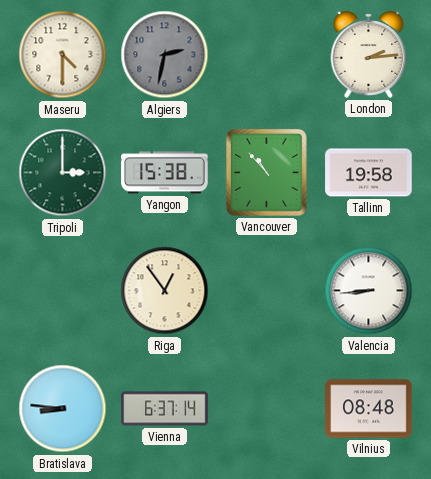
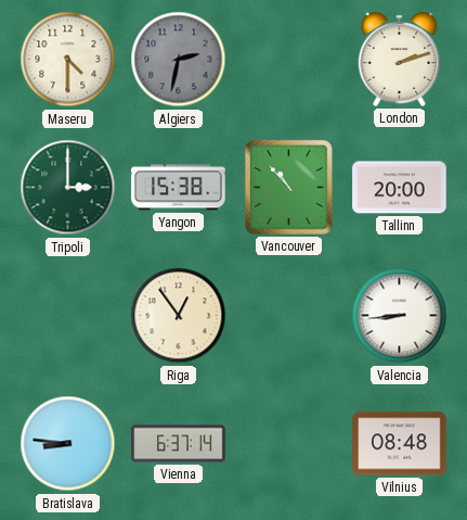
London: 2:14 -> 2:12 (400, 59)
Tallinn: 19:58 -> 20:00 (400, 188)
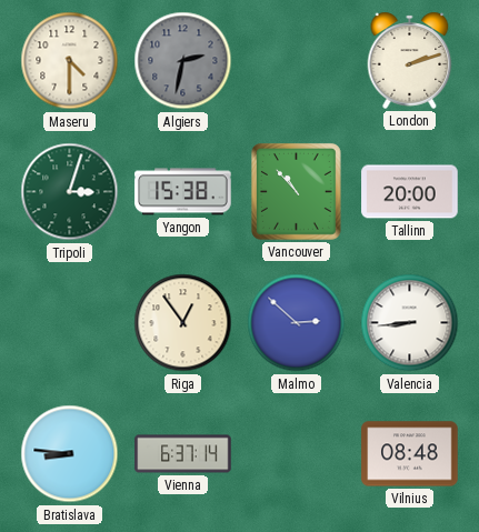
Tripoli: 3:00 -> 3:03 (70, 192)
Malmo: none -> 2:52 (297, 323)
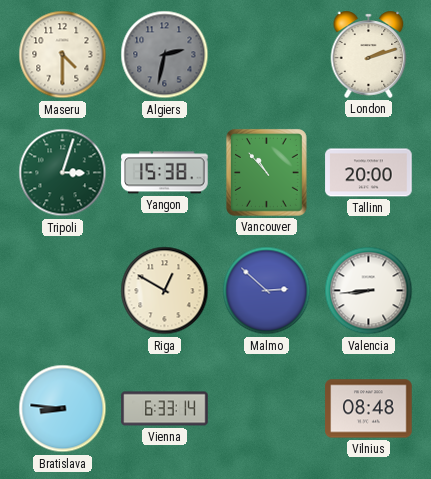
Riga: 12:54 -> 12:50 (165, 291)
Vienna: 6:37 -> 6:33 (165, 409)
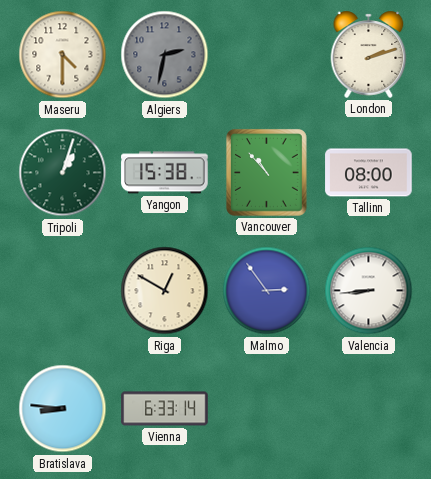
Tripoli: 3:03 -> 1:03 (63, 173)
Tallinn: 20:00 -> 08:00 (369, 173)
Malmo: 2:52 -> 2:54 (267, 291)
Vilnius: 08:48 -> none (369, 409)
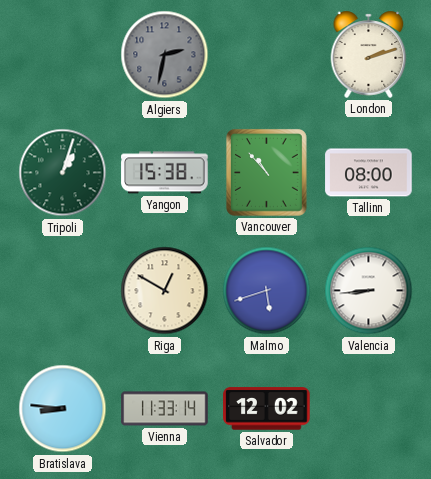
Maseru: 4:30 -> none (63, 55)
Malmo: 2:54 -> 5:42 (267, 291)
Vienna: 6:33 -> 11:33 (165, 409)
Salvador: none -> 12:02 (267, 409)
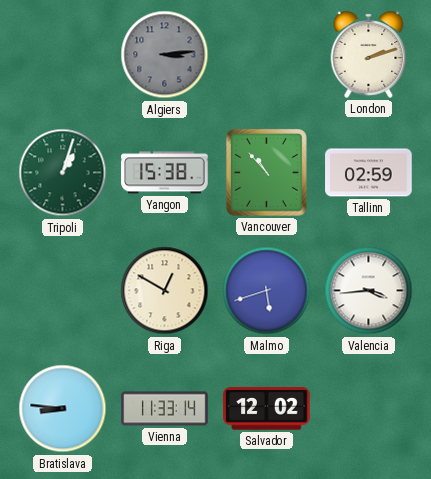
Algiers: 2:32 -> 3:14 (165, 55)
Tallinn: 08:00 -> 02:59 (369, 173)
Valencia: 8:44 -> 3:44 (369, 291)
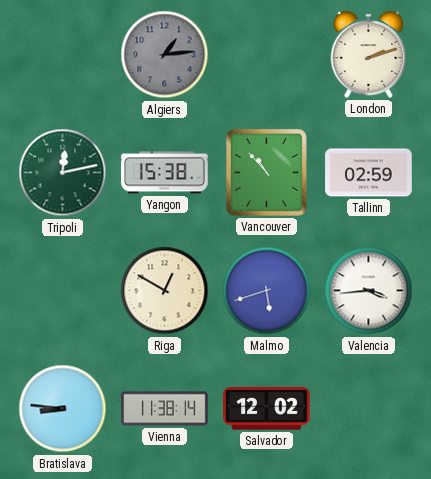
Algiers: 3:14 -> 1:14 (165, 55)
Tripoli: 1:03 -> 12:13 (63, 173)
Vienna: 11:33 -> 11:38 (165, 409)
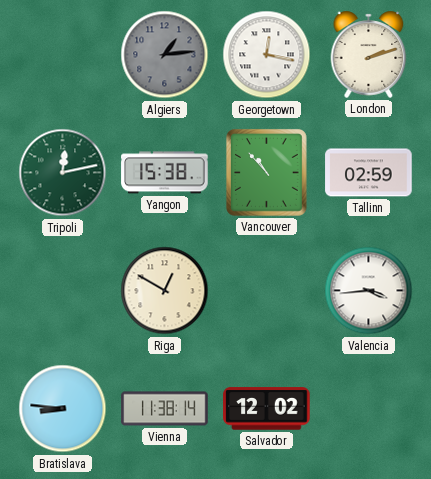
Georgetown: none -> 12:17 (267, 55)
Malmo: 5:42 -> none (267, 291)
